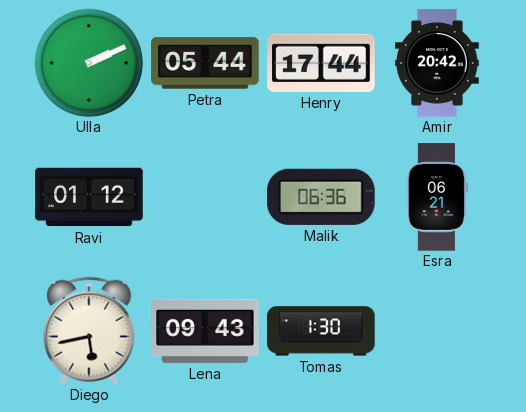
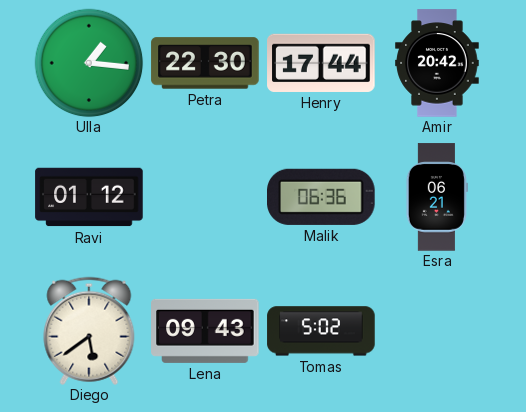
Ulla: 2:11 -> 1:16 (89, 63)
Petra: 05:44 -> 22:30 (205, 63)
Diego: 5:43 -> 5:39 (89, 331)
Tomas: 1:30 -> 5:02 (321, 331)
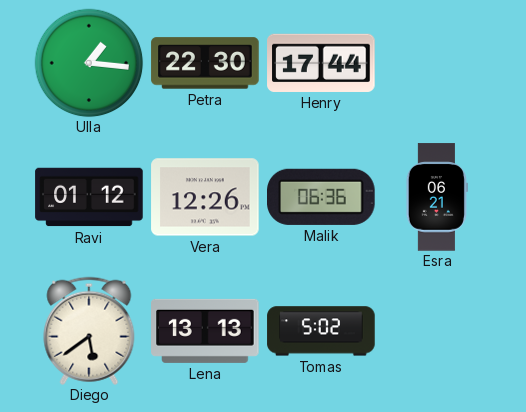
Amir: 20:42 -> none (437, 63)
Vera: none -> 12:26 (205, 197)
Lena: 09:43 -> 13:13 (205, 331)
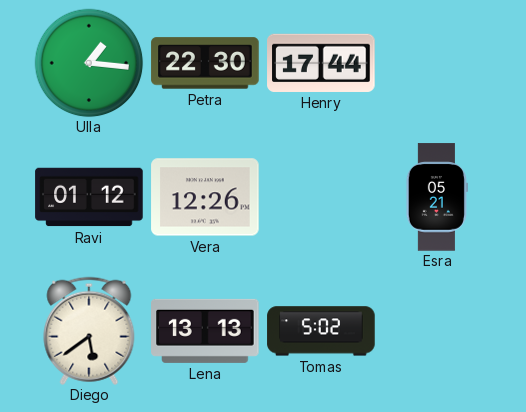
Malik: 06:36 -> none (322, 197)
Esra: 06:21 -> 05:21 (437, 197)
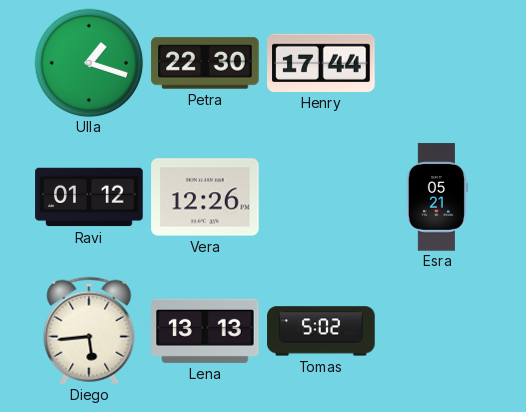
Ulla: 1:16 -> 1:18 (89, 63)
Diego: 5:39 -> 5:44 (89, 331)
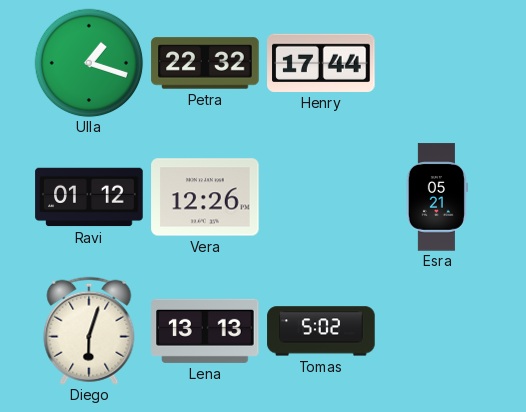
Petra: 22:30 -> 22:32 (205, 63)
Diego: 5:44 -> 6:03 (89, 331)
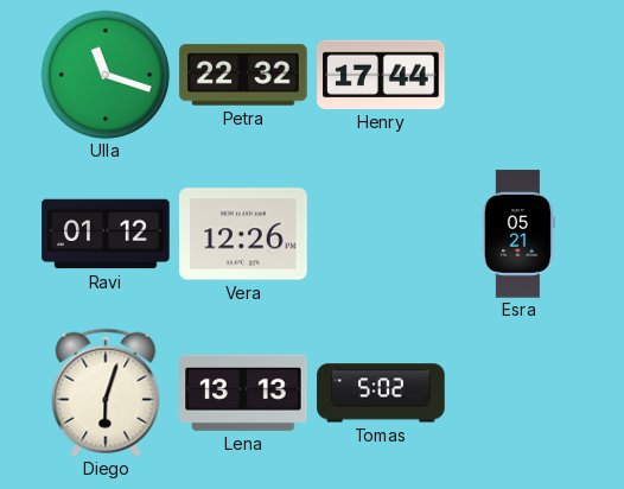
Ulla: 1:18 -> 11:18 (106, 75)
